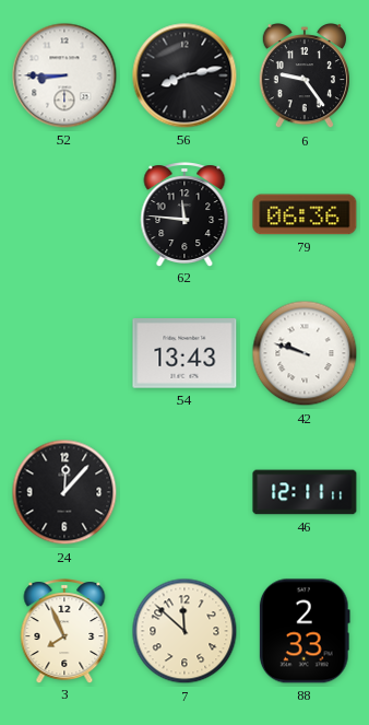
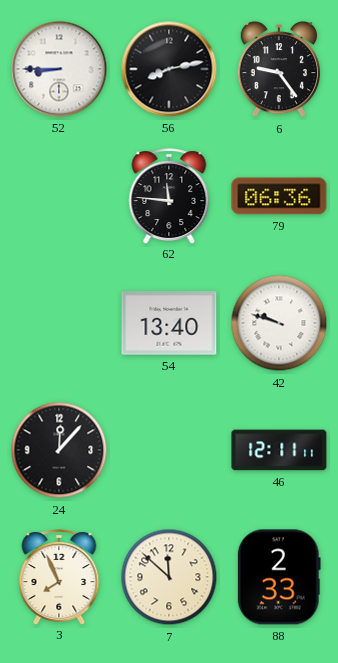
54: 13:43 -> 13:40 (169, 323)
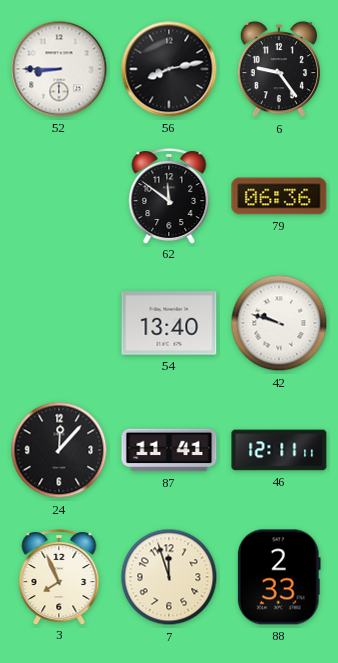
62: 11:46 -> 11:51 (169, 196)
87: none -> 11:41 (169, 450)
7: 11:52 -> 11:57 (169, 577)
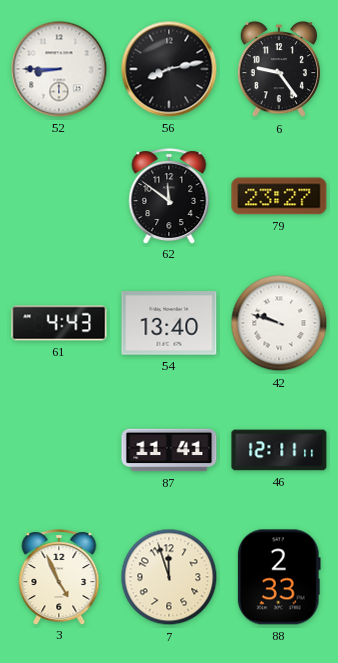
79: 06:36 -> 23:27 (279, 196)
61: none -> 4:43 (59, 323)
24: 12:07 -> none (59, 450)
3: 7:56 -> 4:56 (59, 577)
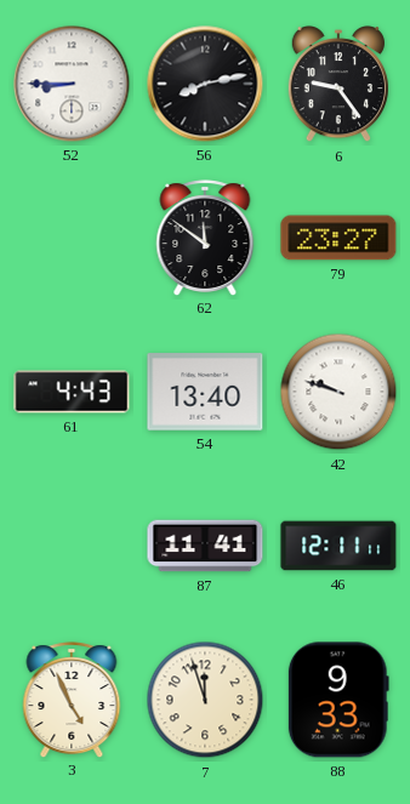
88: 2:33 -> 9:33 (338, 700)
